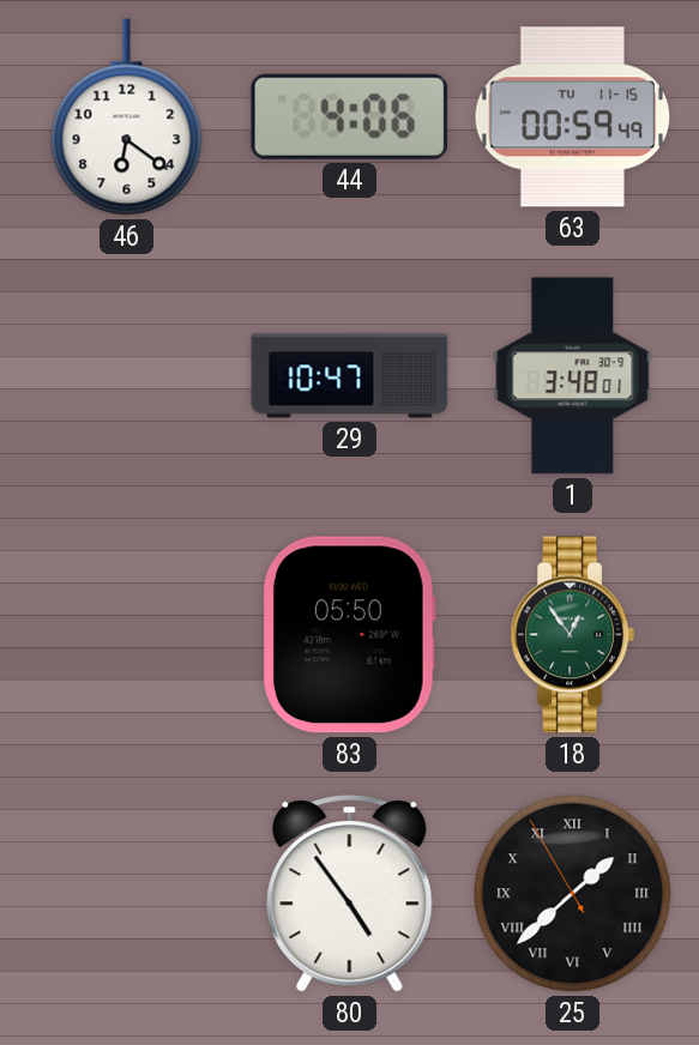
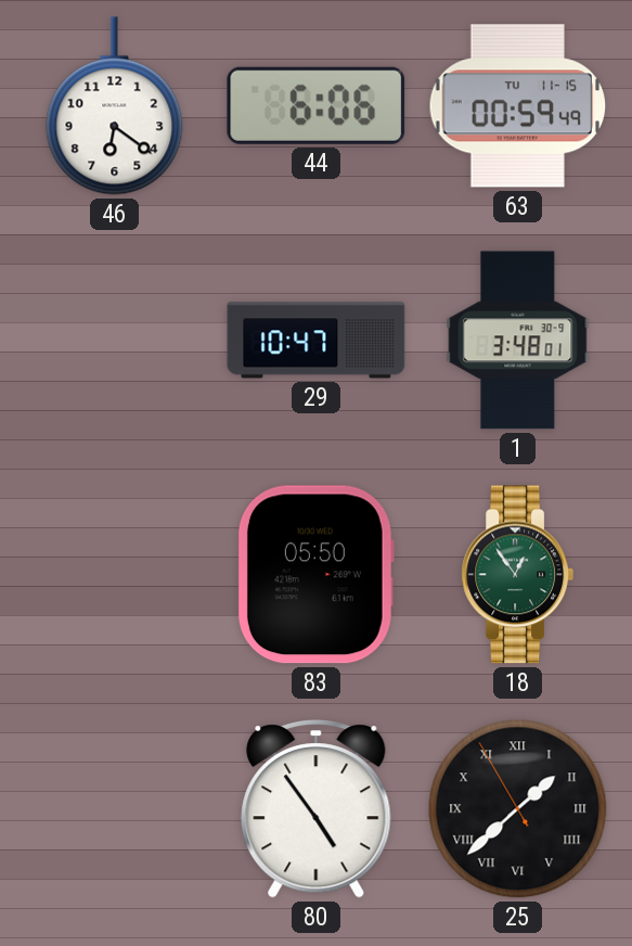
44: 4:06 -> 6:06 (317, 105)
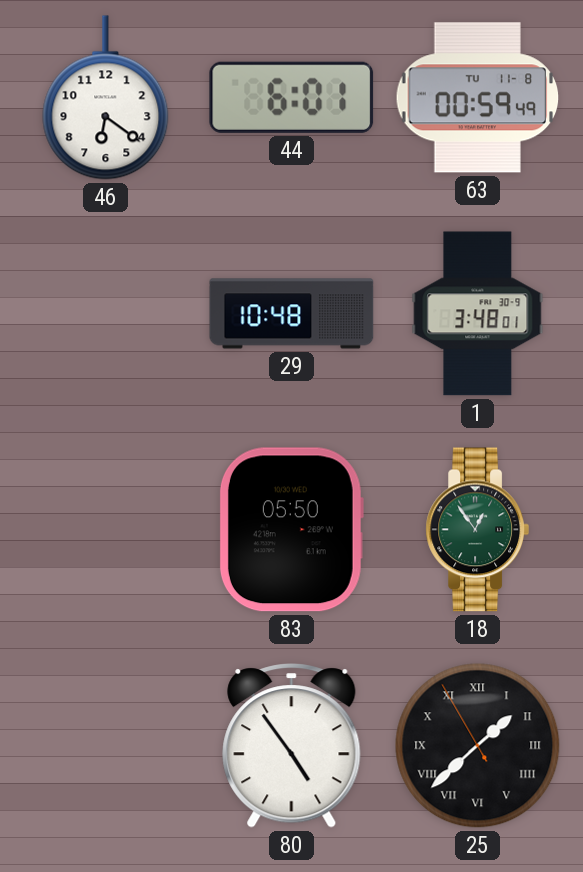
44: 6:06 -> 6:01 (292, 97)
63 date: TU 11-15 -> TU 11-8 (478, 98)
29: 10:47 -> 10:48 (292, 314)
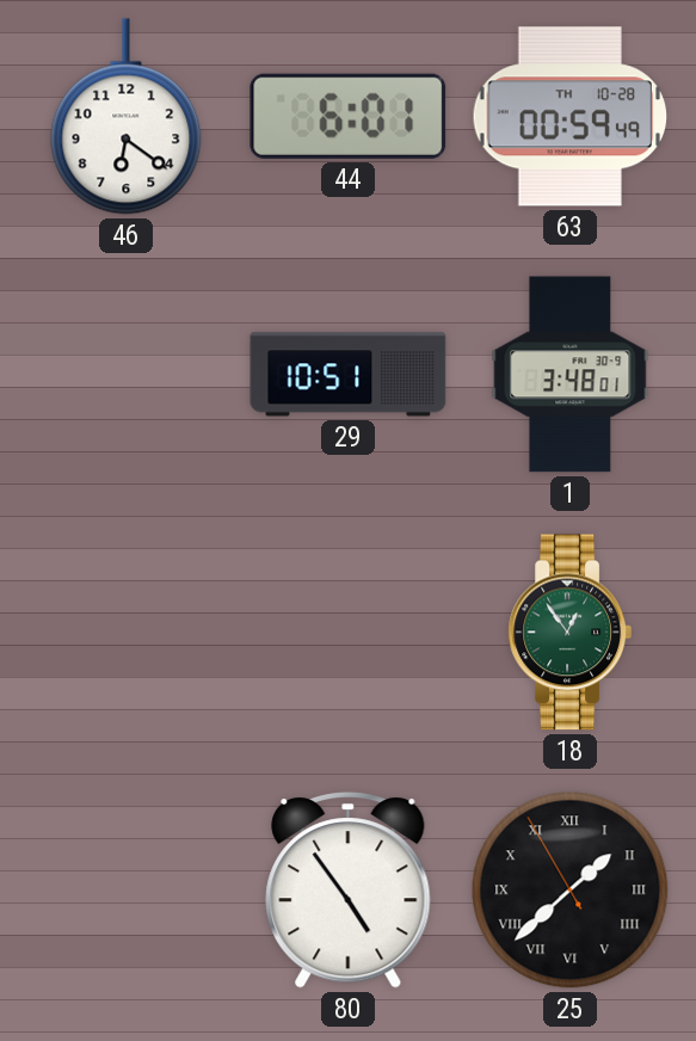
63 date: TU 11-8 -> TH 10-28 (571, 117)
29: 10:48 -> 10:51 (349, 375)
83: 05:50 -> none (291, 530)
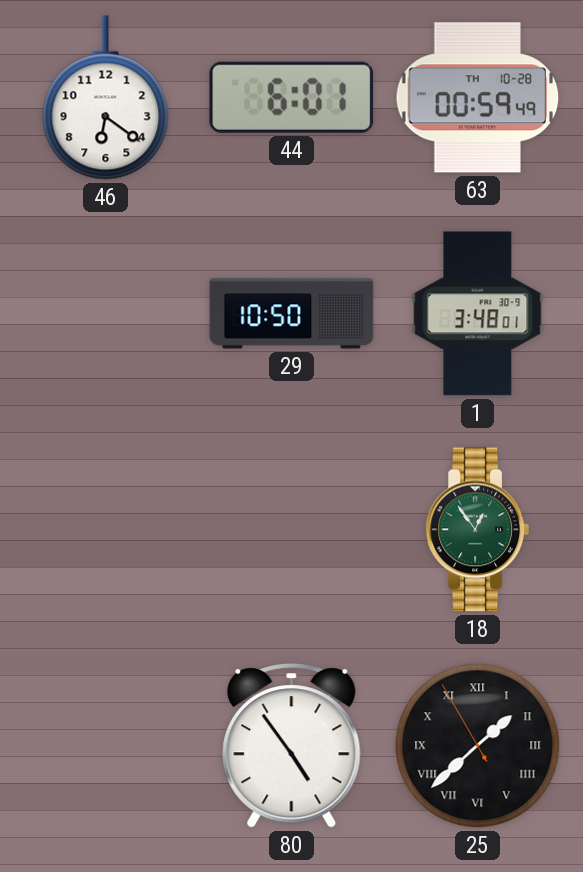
29: 10:51 -> 10:50 (292, 314)
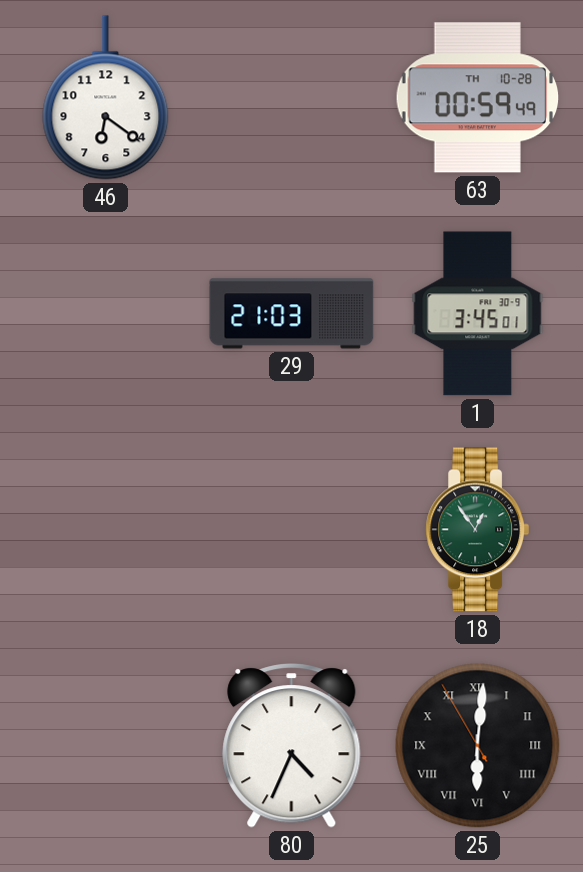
44: 6:01 -> none (292, 97)
29: 10:50 -> 21:03 (292, 314)
1: 3:48 -> 3:45 (478, 314)
80: 4:54 -> 4:34 (292, 746)
25: 1:37 -> 6:00 (478, 746)
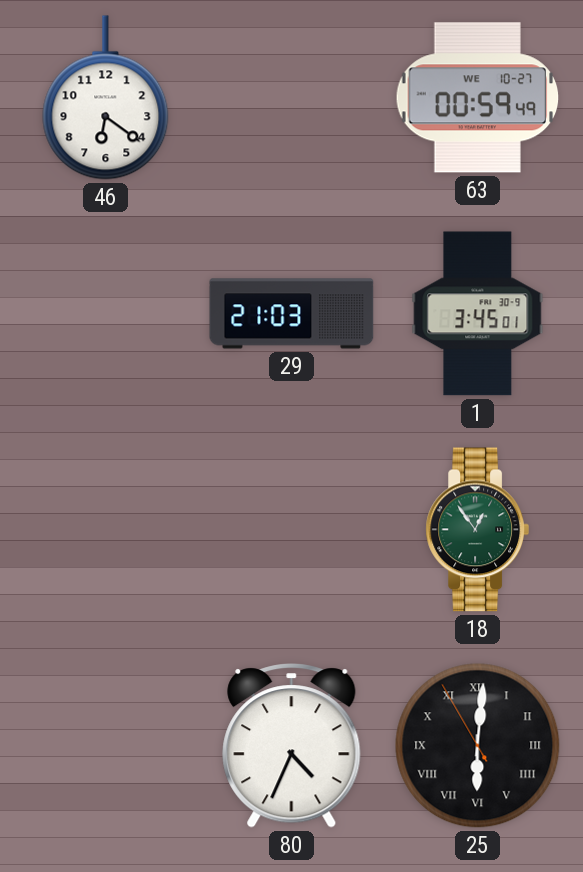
63 date: TH 10-28 -> WE 10-27 (478, 98)
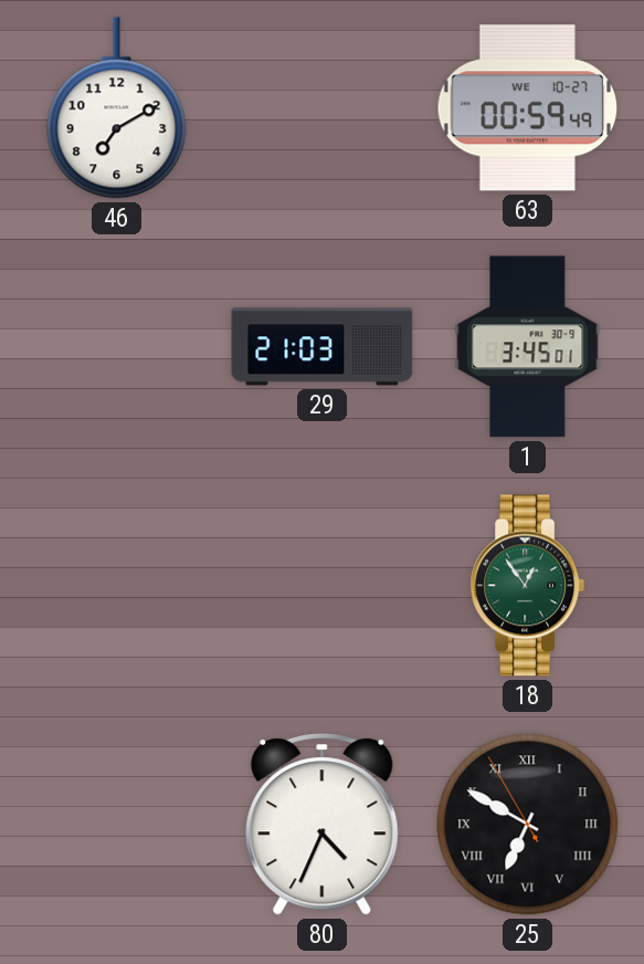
46: 6:21 -> 7:10 (117, 108)
25: 6:00 -> 6:49 (528, 825)
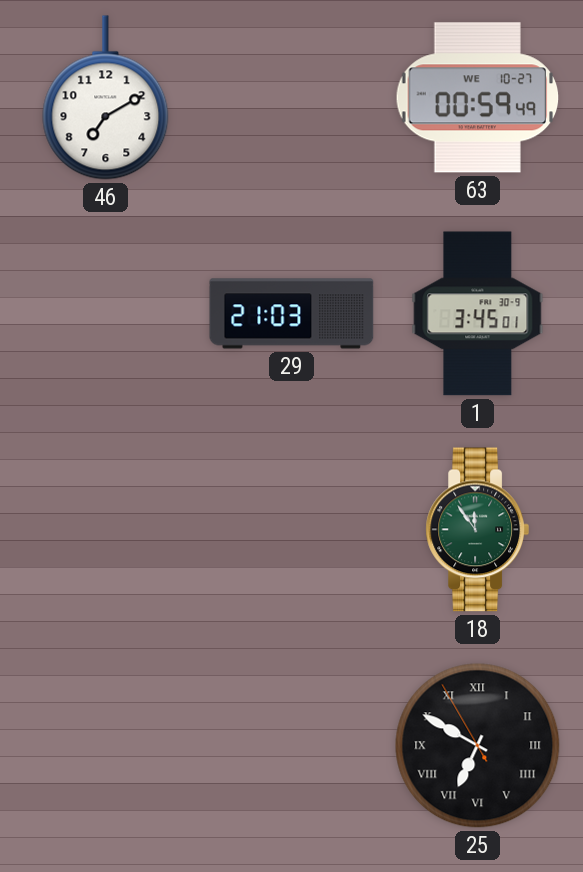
18: 12:54 -> 11:54 (477, 530)
80: 4:34 -> none (323, 825)
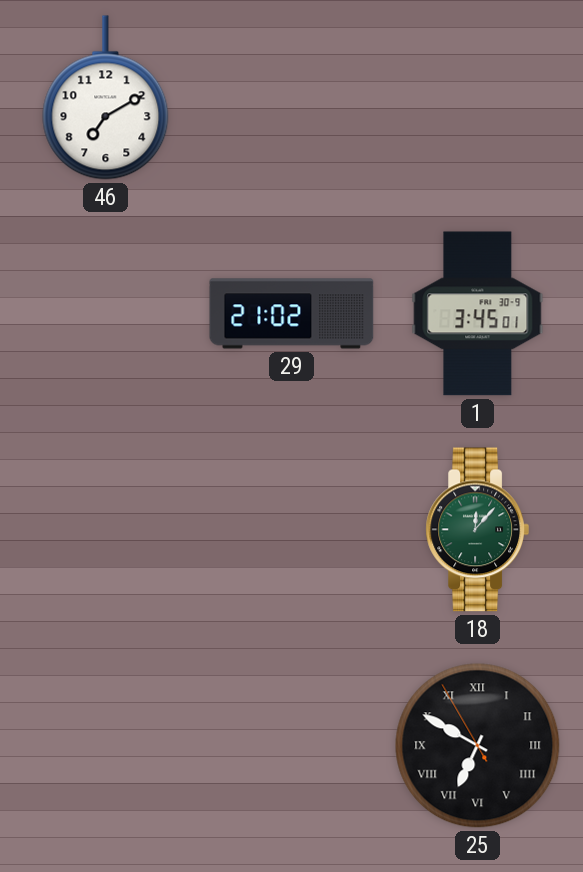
63: 00:59 -> none (478, 98)
29: 21:03 -> 21:02 (292, 314)
18: 11:54 -> 12:07 (477, 530)
